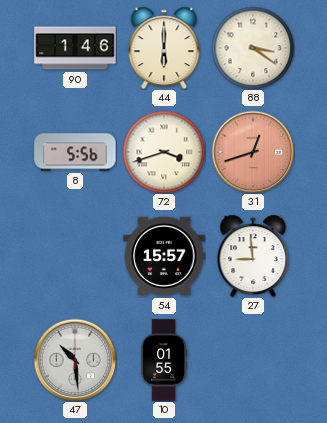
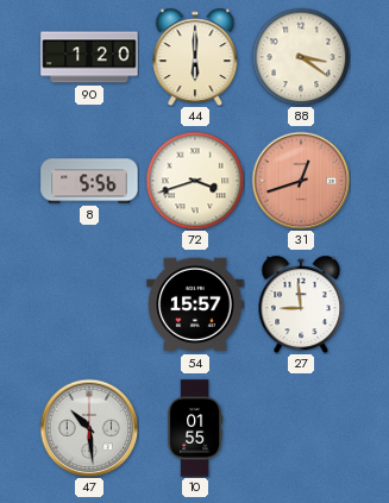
90: 1:46 -> 1:20 (89, 57)
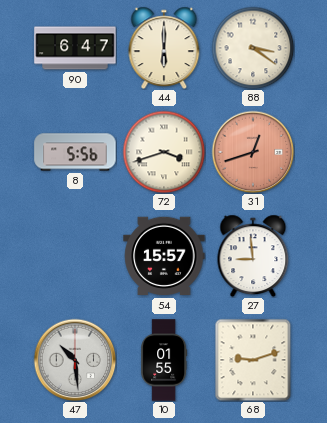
90: 1:20 -> 6:47 (75, 48)
68: none -> 9:12 (253, 360)
